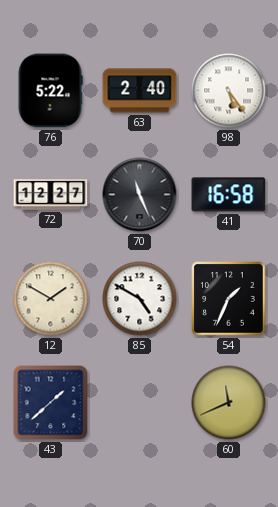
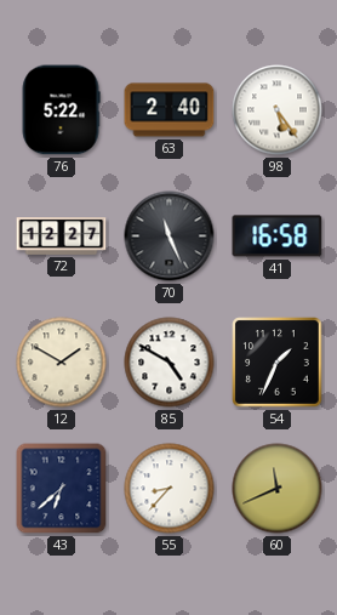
43: 1:38 -> 6:38 (62, 489)
55: none -> 8:37 (170, 489)
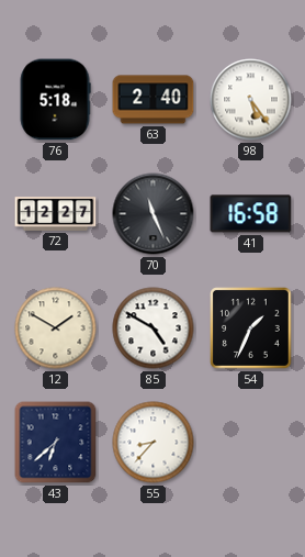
76: 5:22 -> 5:18 (55, 100)
60: 11:41 -> none (278, 489)
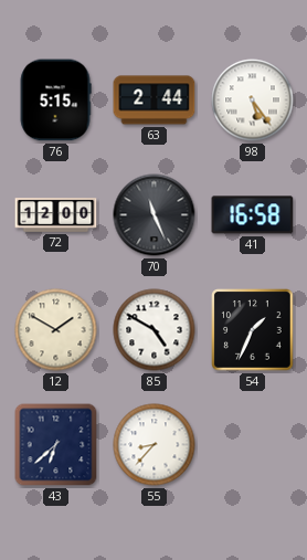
76: 5:18 -> 5:15 (55, 101)
63: 2:40 -> 2:44 (155, 101)
72: 12:27 -> 12:00 (56, 215)
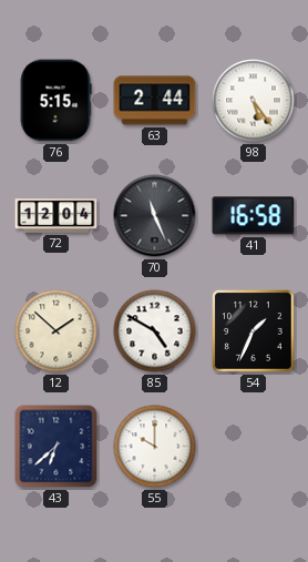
72: 12:00 -> 12:04 (57, 216)
12: 1:50 -> 1:52 (57, 331)
55: 8:37 -> 10:00 (155, 447)
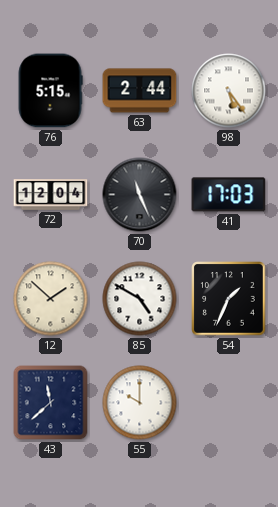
41: 16:58 -> 17:03 (229, 195)
43: 6:38 -> 11:38 (51, 403)
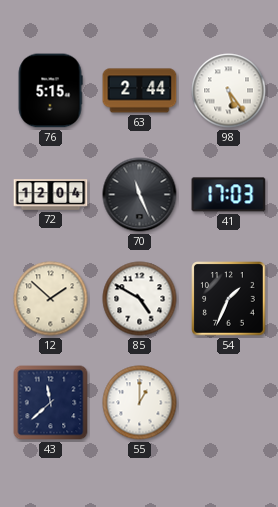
55: 10:00 -> 1:00 (140, 403)
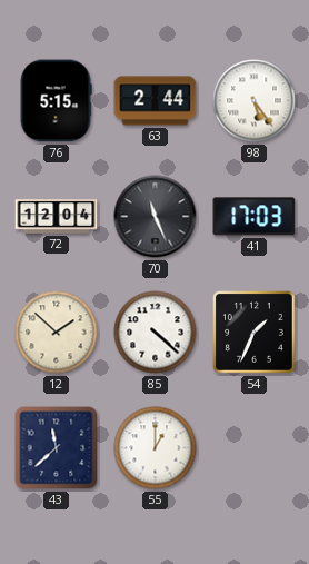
85: 4:50 -> 4:22 (156, 333)
